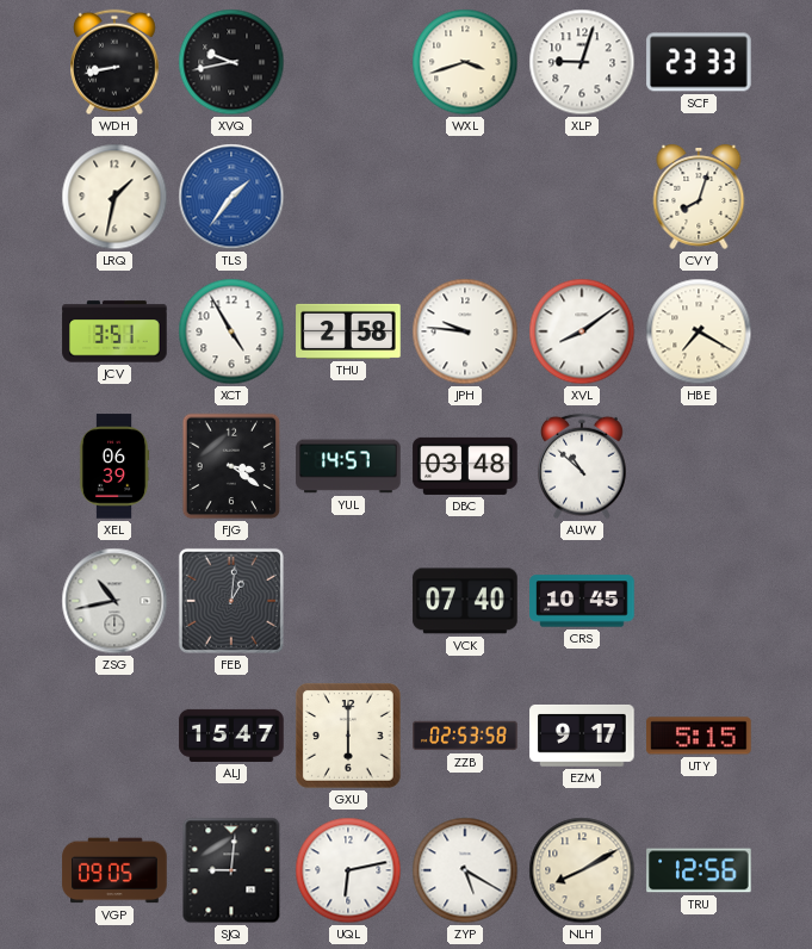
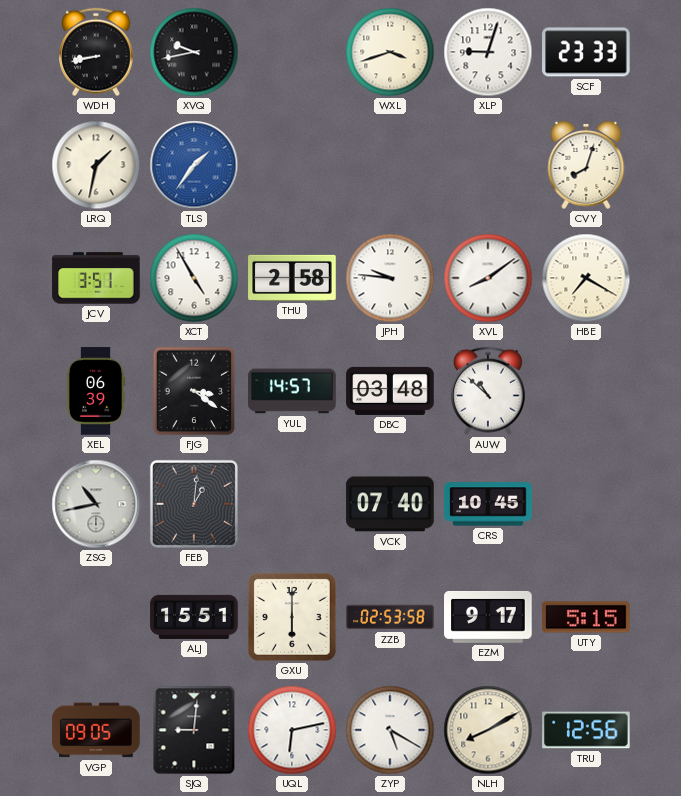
ALJ: 15:47 -> 15:51 (194, 617)
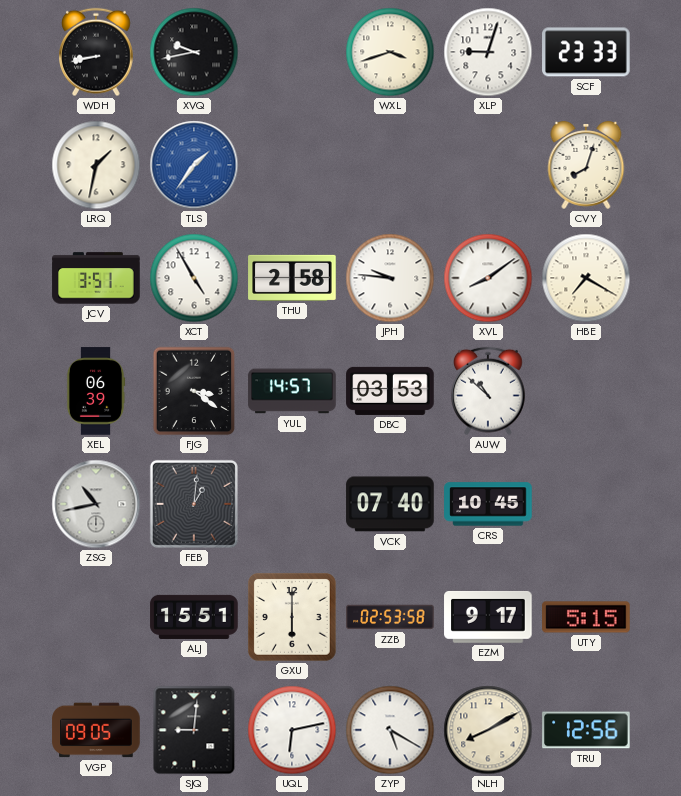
DBC: 03:48 -> 03:53 (390, 391)
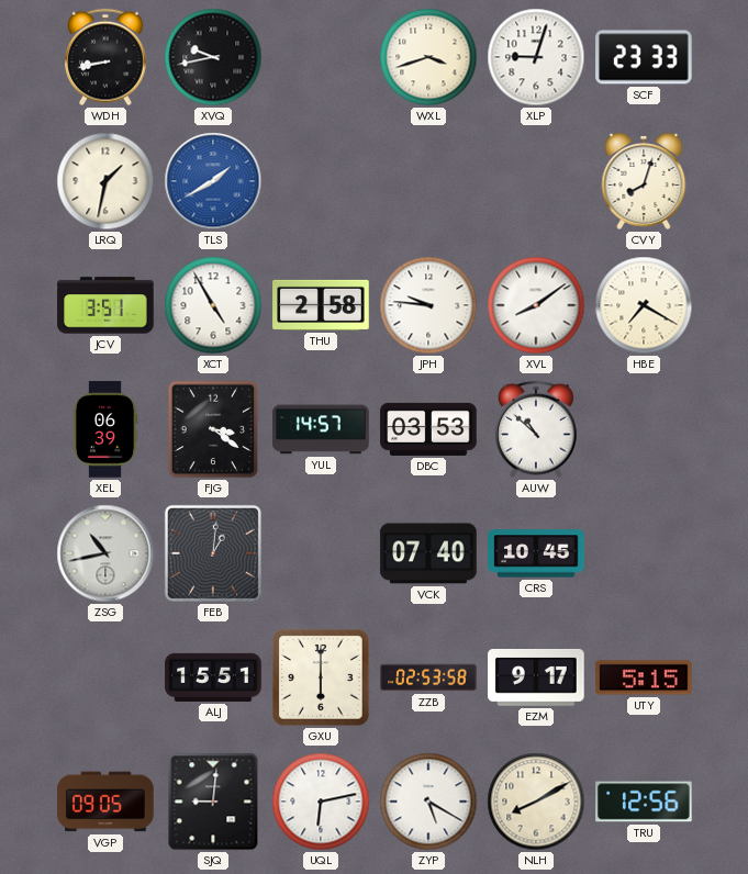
TLS: 1:36 -> 1:40 (213, 181)
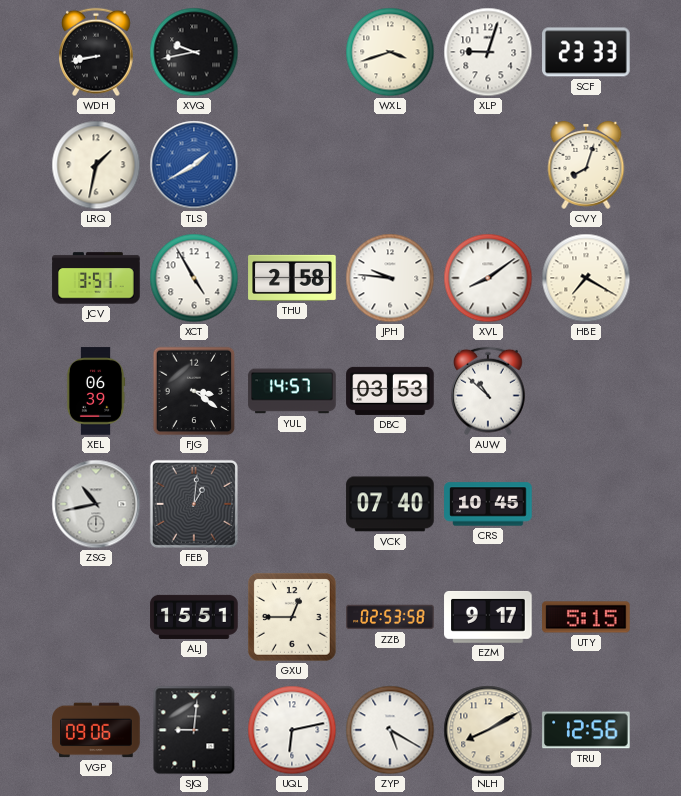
GXU: 6:00 -> 12:45 (293, 618)
VGP: 09:05 -> 09:06 (96, 730)
